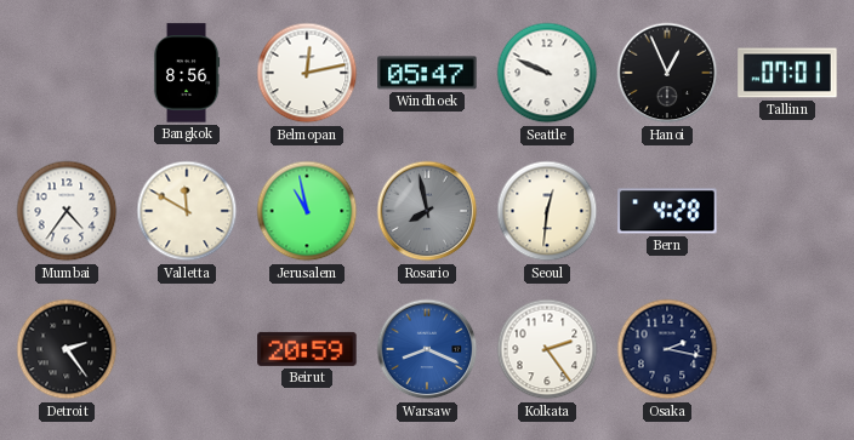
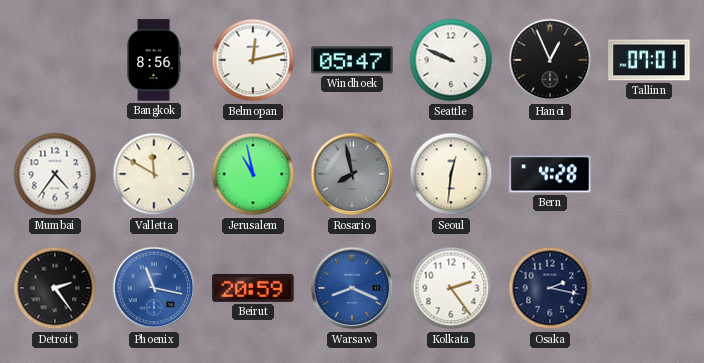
Phoenix: none -> 11:17 (154, 288)
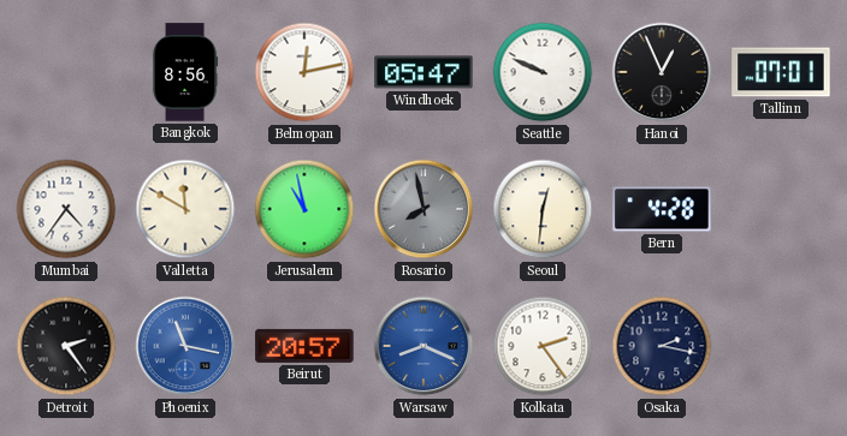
Beirut: 20:59 -> 20:57 (304, 346)
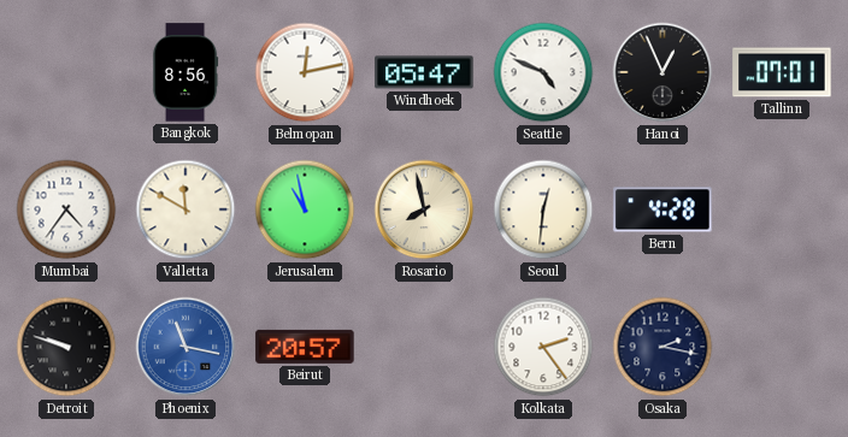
Seattle: 9:49 -> 4:49 (543, 72)
Rosario dial: grey -> cream (424, 209)
Detroit: 2:24 -> 9:48 (66, 347)
Warsaw: 8:19 -> none (423, 346)
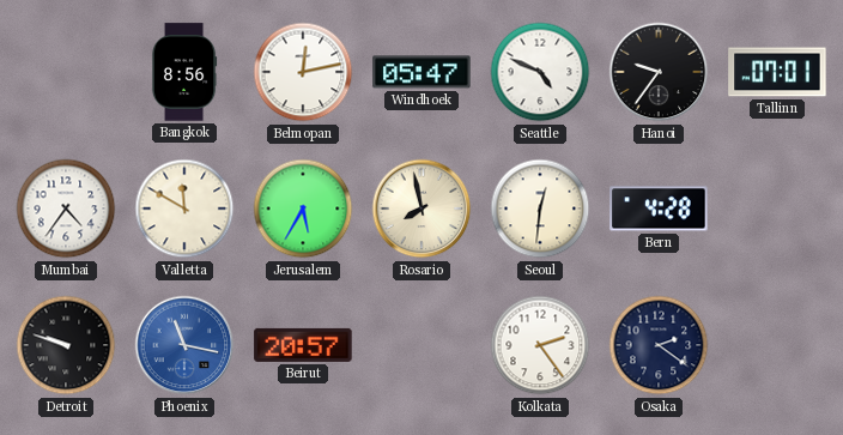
Hanoi: 12:56 -> 9:36 (659, 72)
Jerusalem: 10:58 -> 5:35 (303, 209)
Osaka: 2:17 -> 2:21 (659, 345)
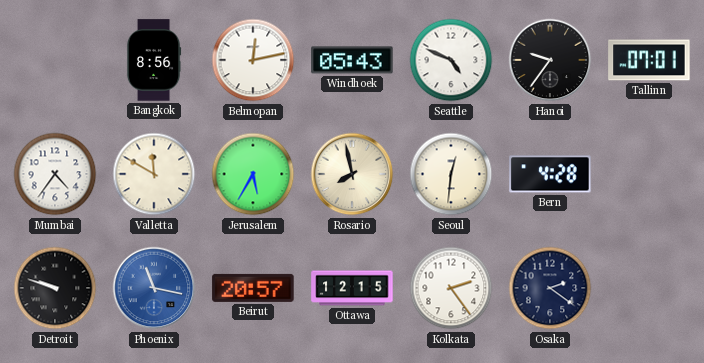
Windhoek: 05:47 -> 05:43 (352, 60)
Ottawa: none -> 12:15 (352, 288)
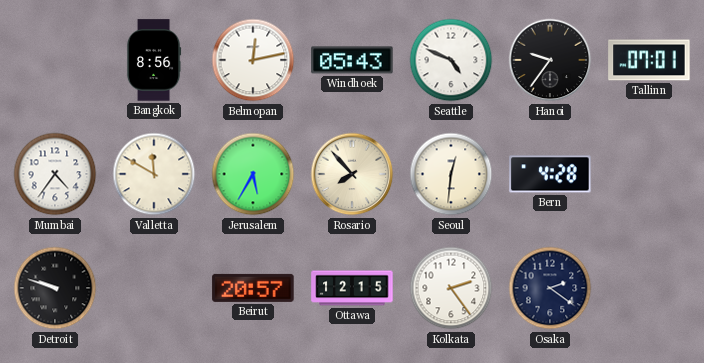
Rosario: 7:58 -> 7:53 (352, 174)
Phoenix: 11:17 -> none (154, 288)
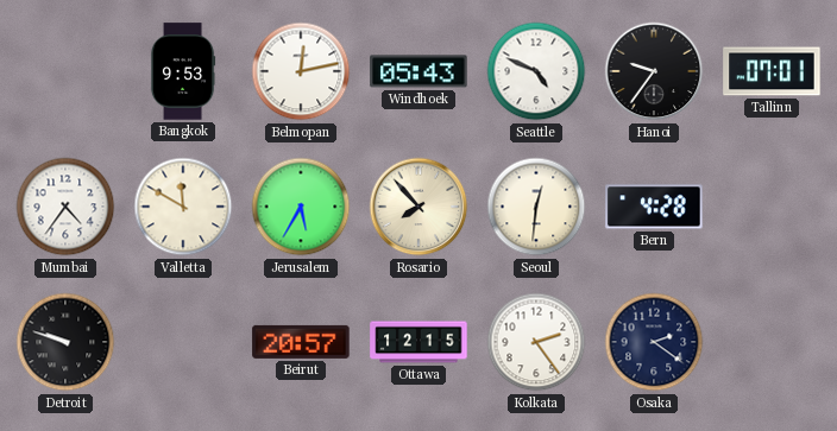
Bangkok: 8:56 -> 9:53 (183, 71)
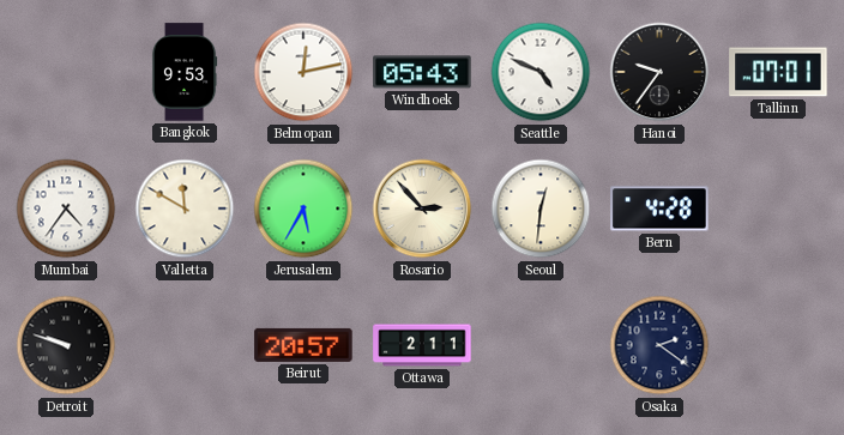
Rosario: 7:53 -> 2:53 (422, 209)
Ottawa: 12:15 -> 2:11 (422, 345)
Kolkata: 2:24 -> none (536, 342)
